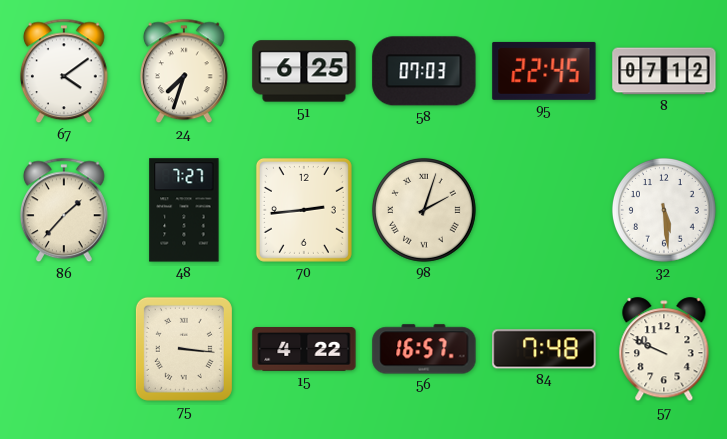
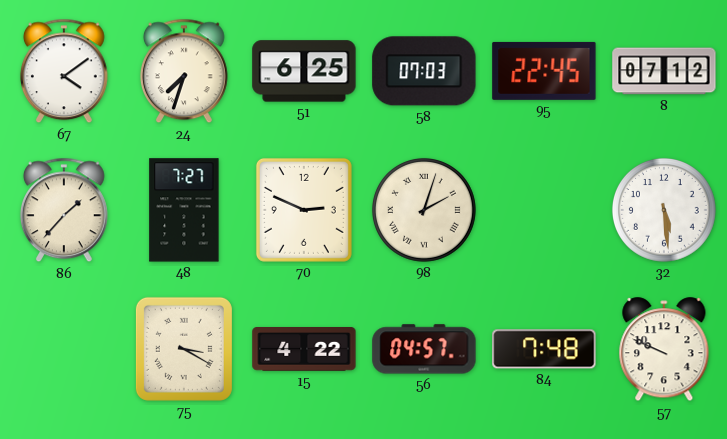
70: 2:44 -> 2:49 (304, 210)
75: 3:16 -> 3:20 (184, 349)
56: 16:57 -> 04:57 (424, 349)
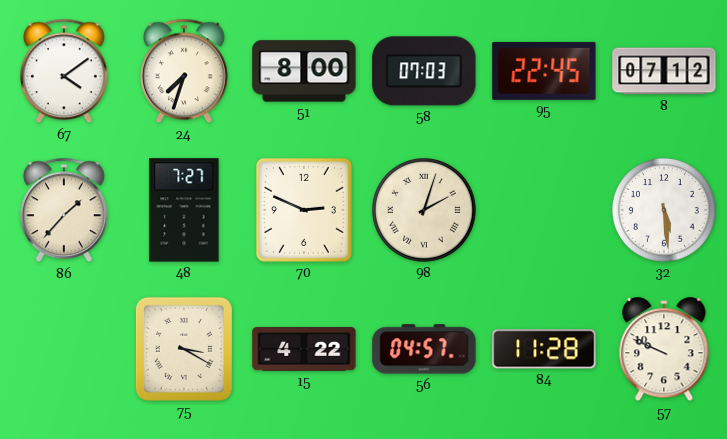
51: 6:25 -> 8:00 (304, 71)
84: 7:48 -> 11:28 (544, 349)
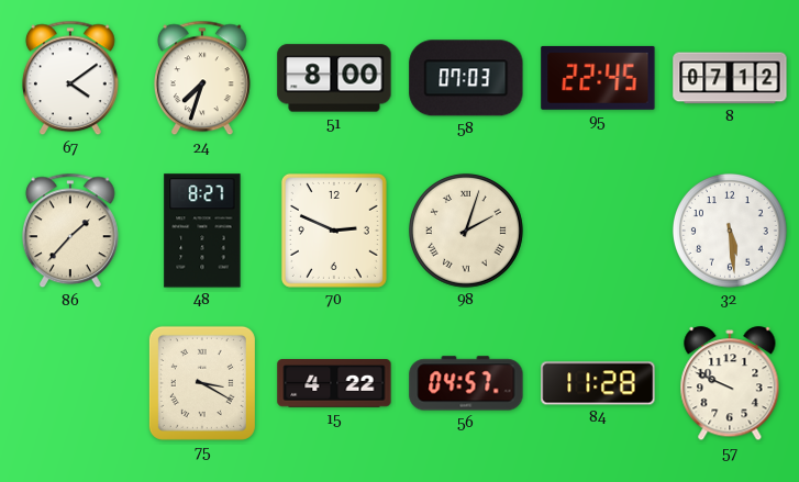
48: 7:27 -> 8:27 (202, 231)
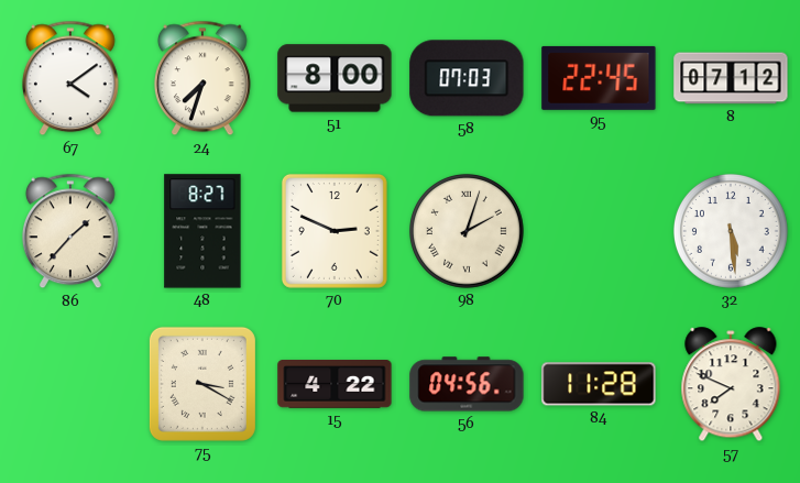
56: 04:57 -> 04:56 (467, 384)
57: 9:49 -> 7:49 (731, 385)
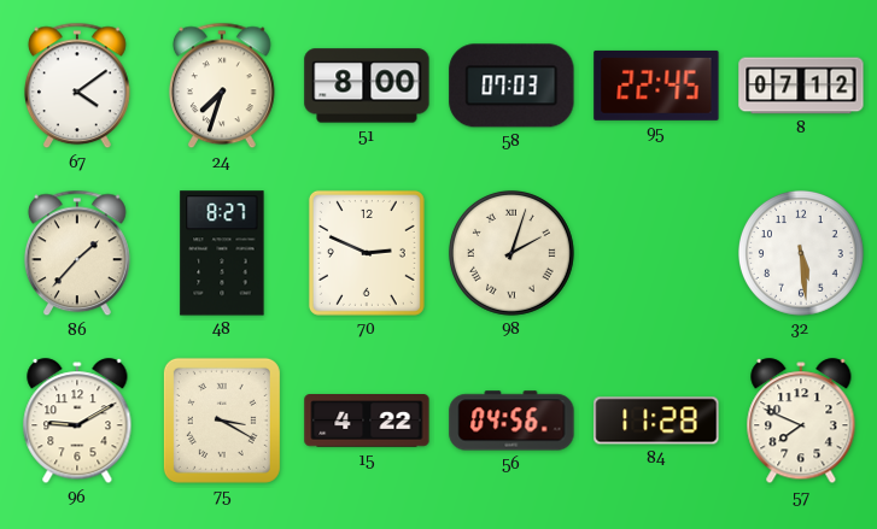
96: none -> 9:10 (77, 422)
